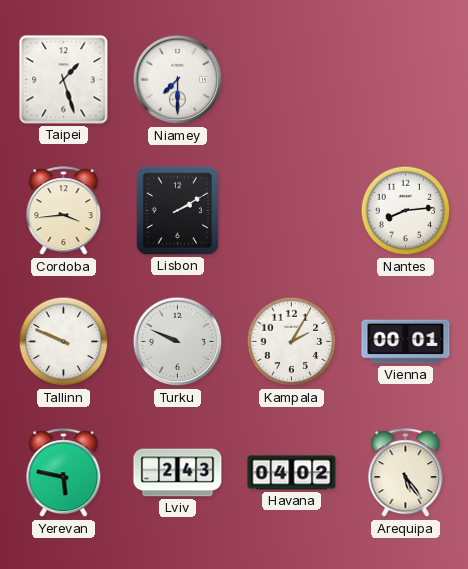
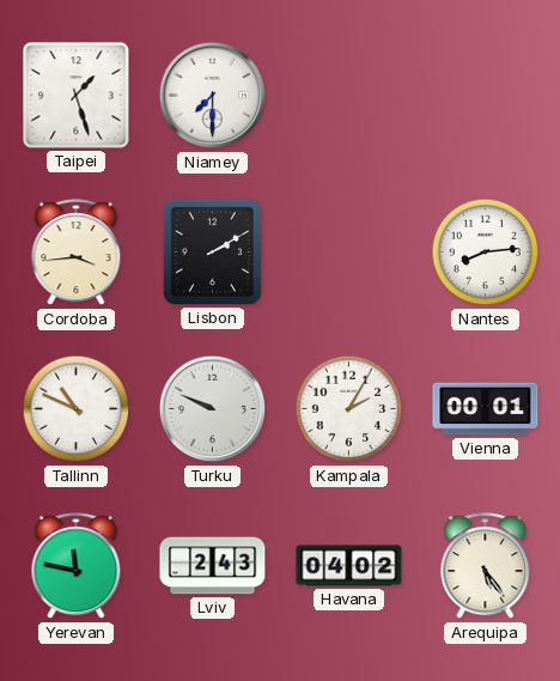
Tallinn: 9:49 -> 10:49 (77, 409)
Yerevan: 5:47 -> 11:47 (77, 566)
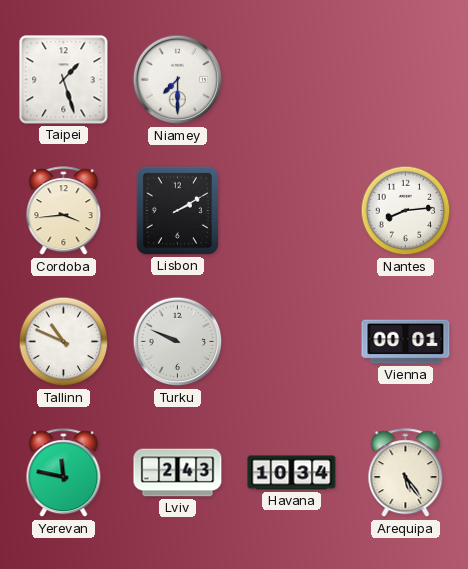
Kampala: 2:05 -> none (349, 409)
Havana: 04:02 -> 10:34 (292, 473)
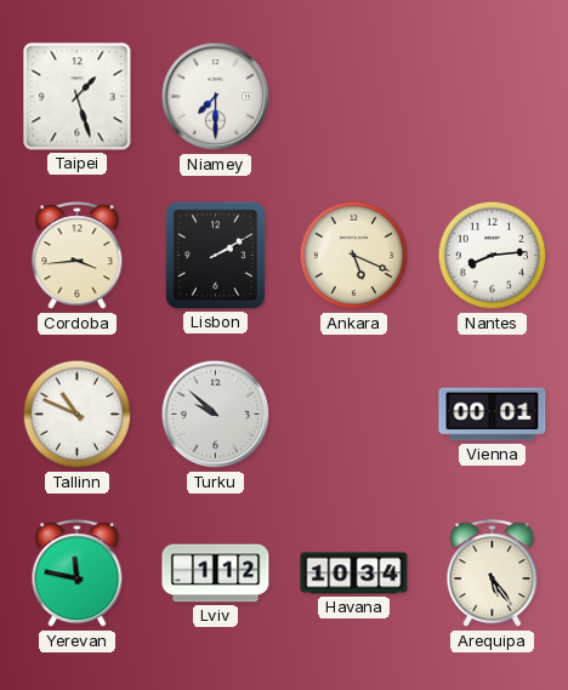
Ankara: none -> 5:19 (354, 256)
Turku: 9:49 -> 9:52 (216, 415)
Lviv: 2:43 -> 1:12 (216, 574)
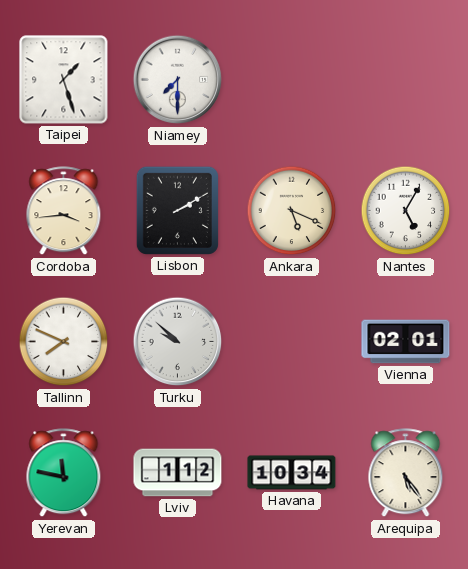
Nantes: 8:14 -> 5:05 (406, 211)
Tallinn: 10:49 -> 7:49 (64, 342)
Vienna: 00:01 -> 02:01 (406, 342)
